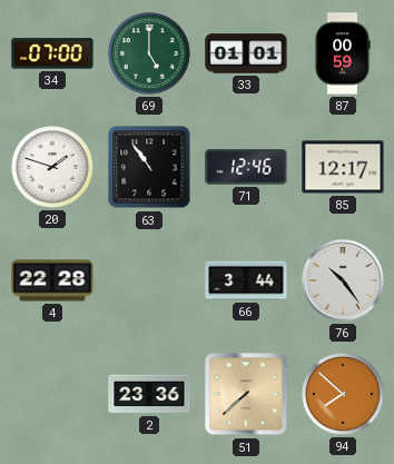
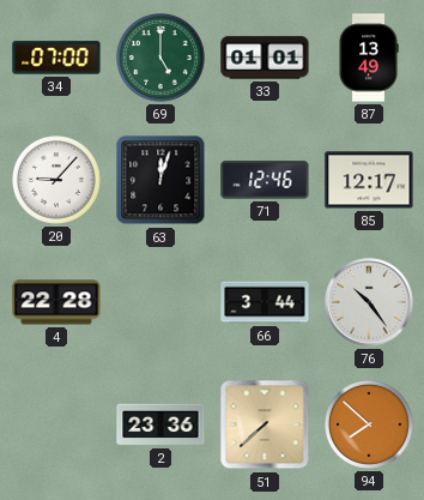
87: 00:59 -> 13:49 (369, 58)
20: 1:48 -> 9:07 (57, 181)
63: 10:54 -> 12:03 (160, 180)
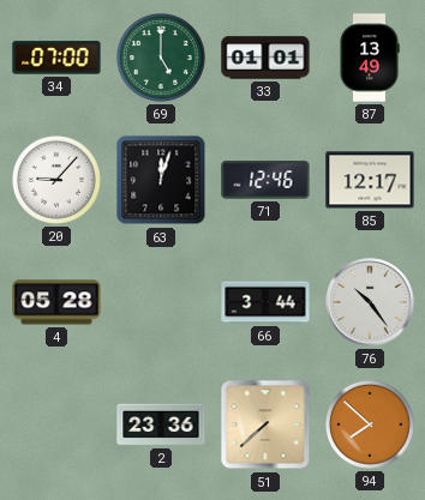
4: 22:28 -> 05:28 (56, 302)
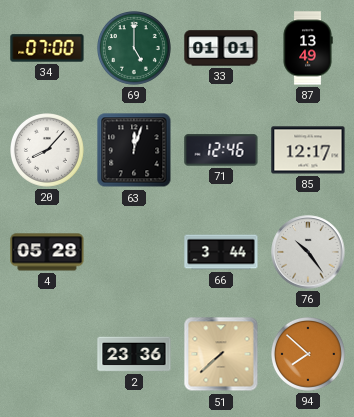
20: 9:07 -> 8:07 (48, 151)
